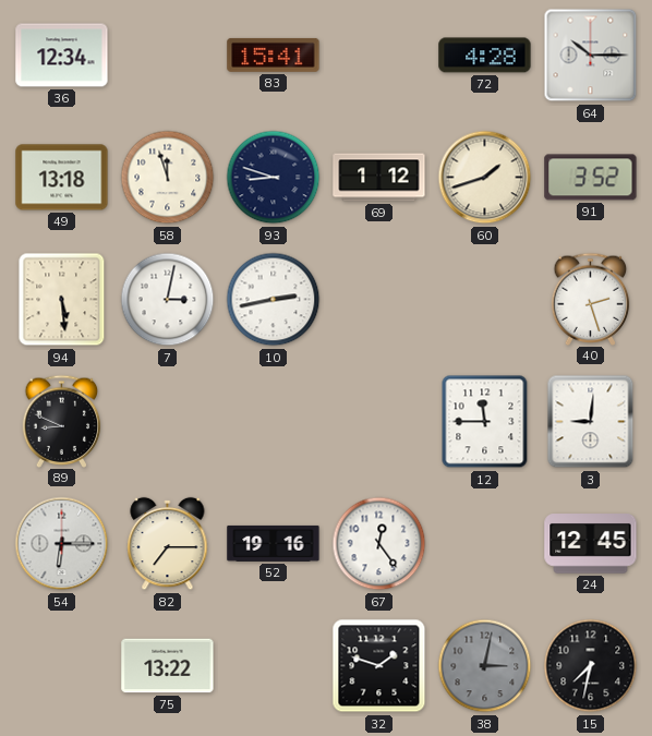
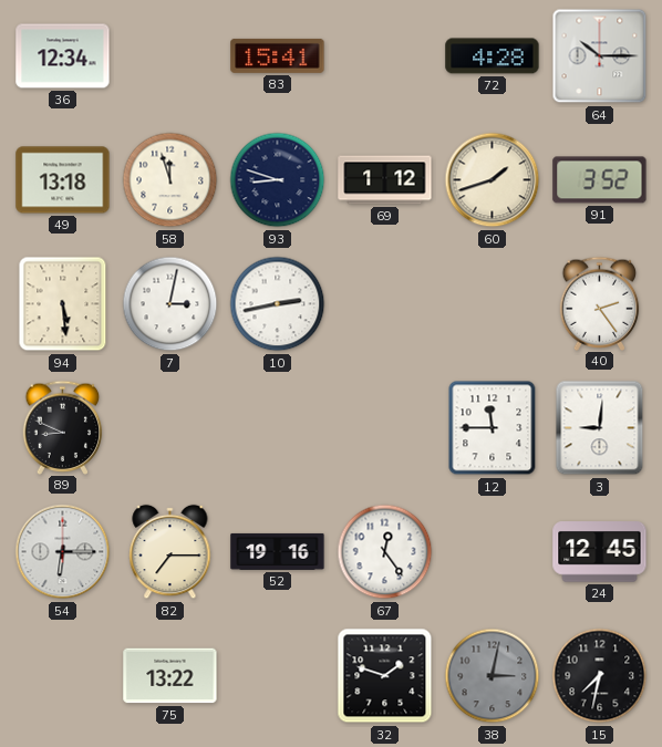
40: 2:27 -> 2:24 (600, 303)
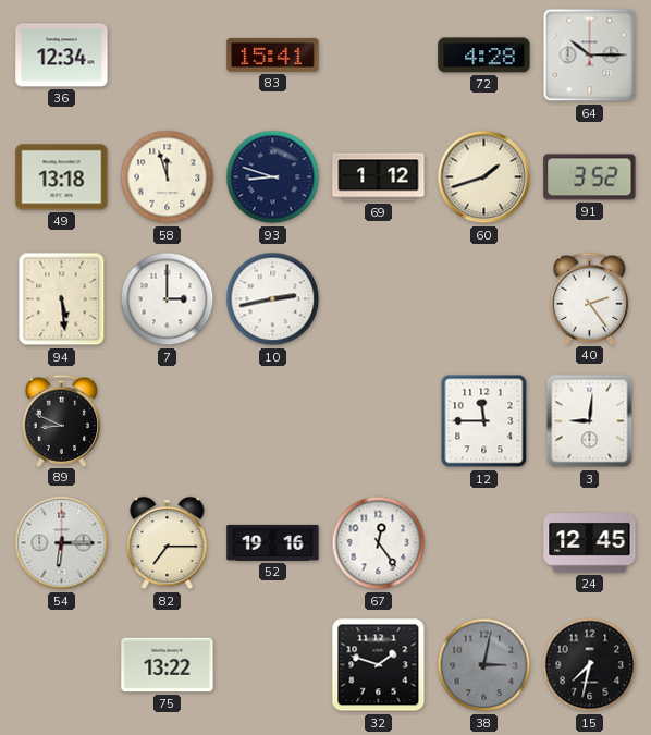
7: 3:02 -> 3:00 (168, 299)
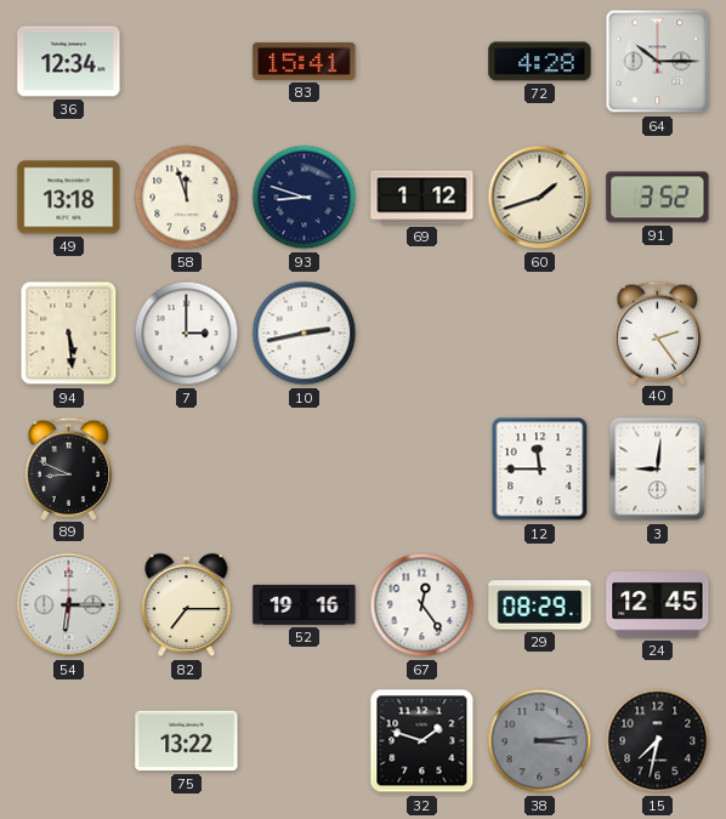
29: none -> 08:29 (540, 605)
38: 3:02 -> 3:14 (540, 741)
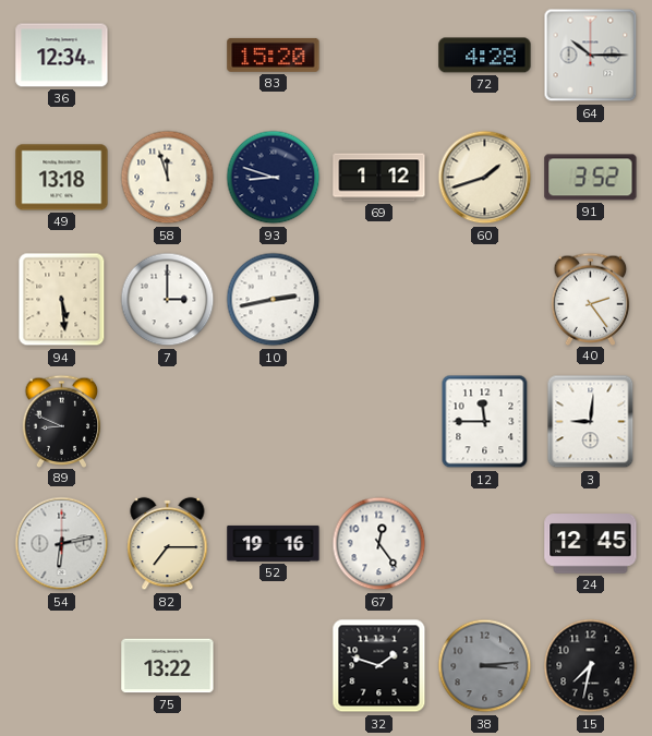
83: 15:41 -> 15:20 (274, 55)
54: 6:15 -> 6:13 (62, 544)
29: 08:29 -> none (540, 605)
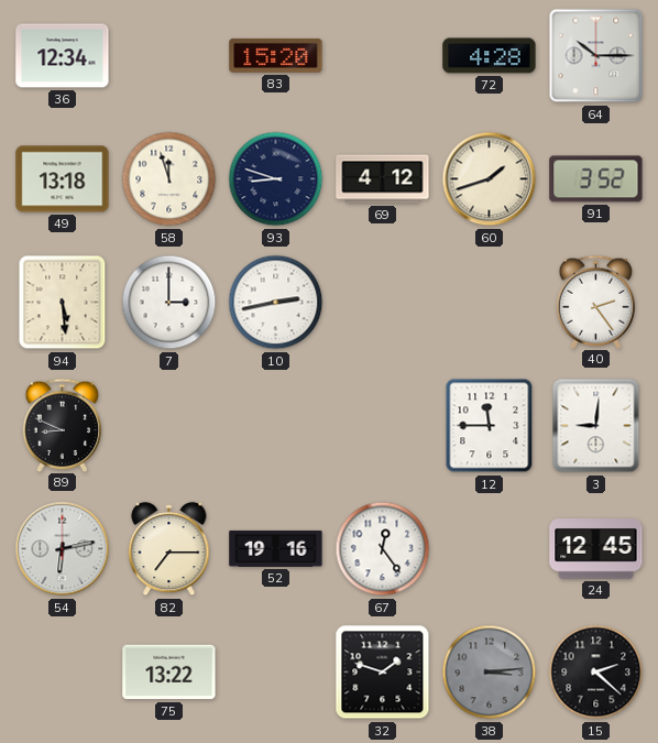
69: 1:12 -> 4:12 (383, 179)
15: 7:32 -> 2:22 (596, 673)
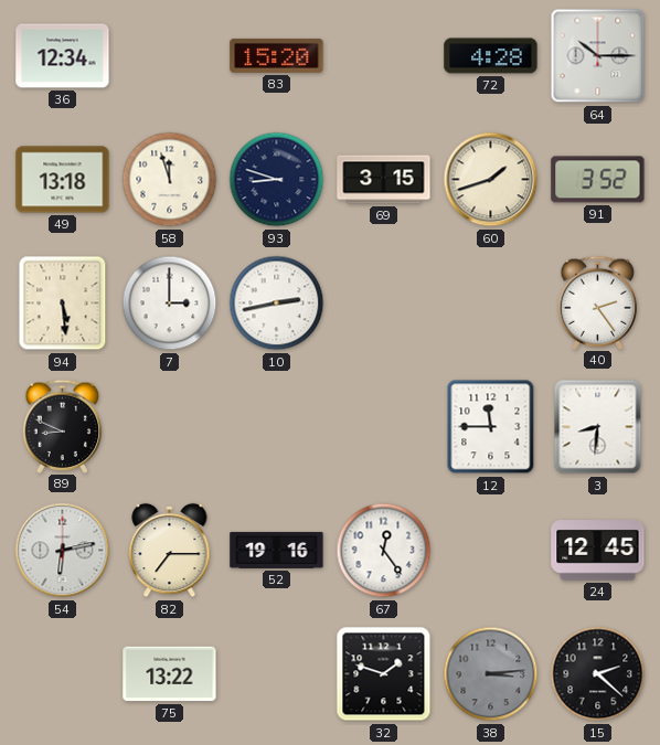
69: 4:12 -> 3:15 (384, 180)
3: 9:01 -> 8:31 (598, 427)
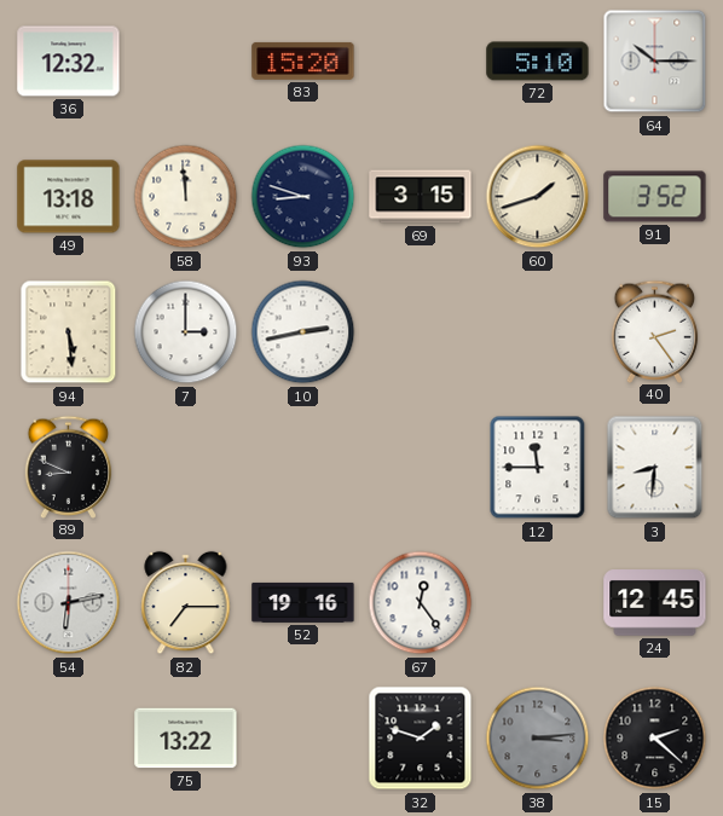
36: 12:34 -> 12:32 (69, 62)
72: 4:28 -> 5:10 (538, 62)
58: 11:57 -> 11:59 (186, 197)
